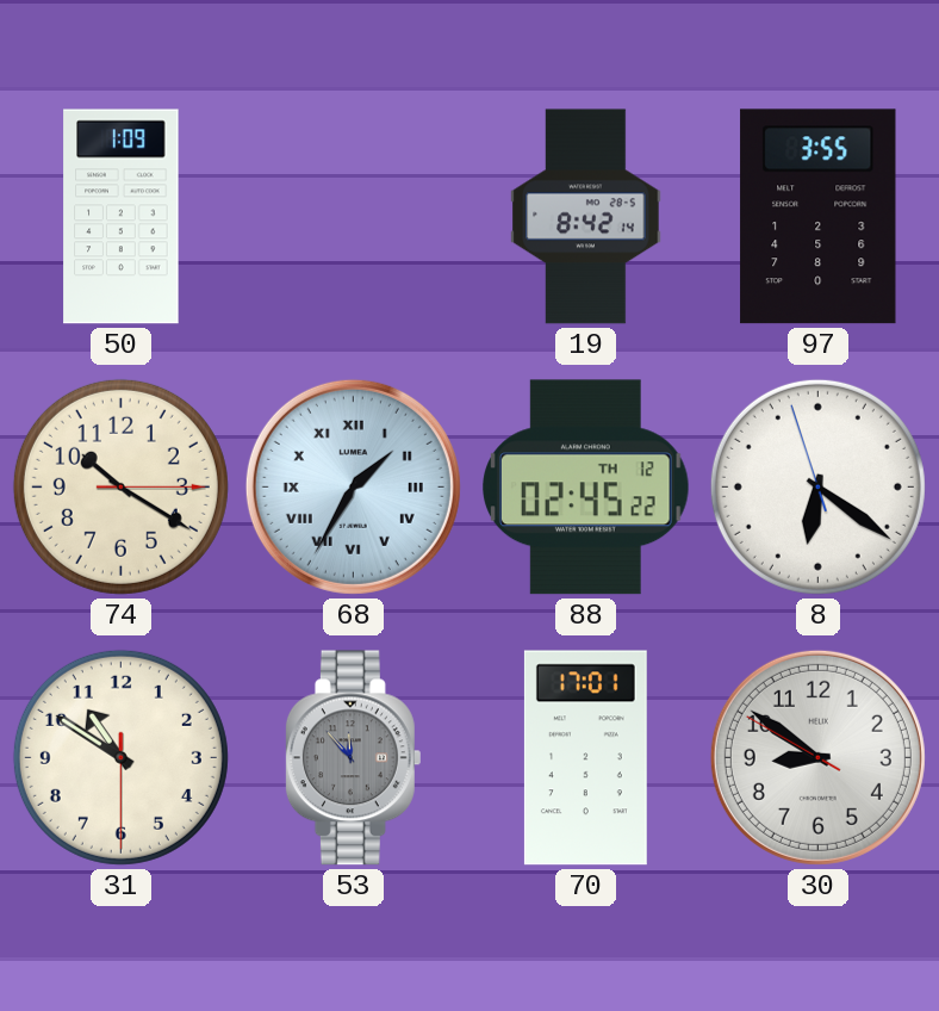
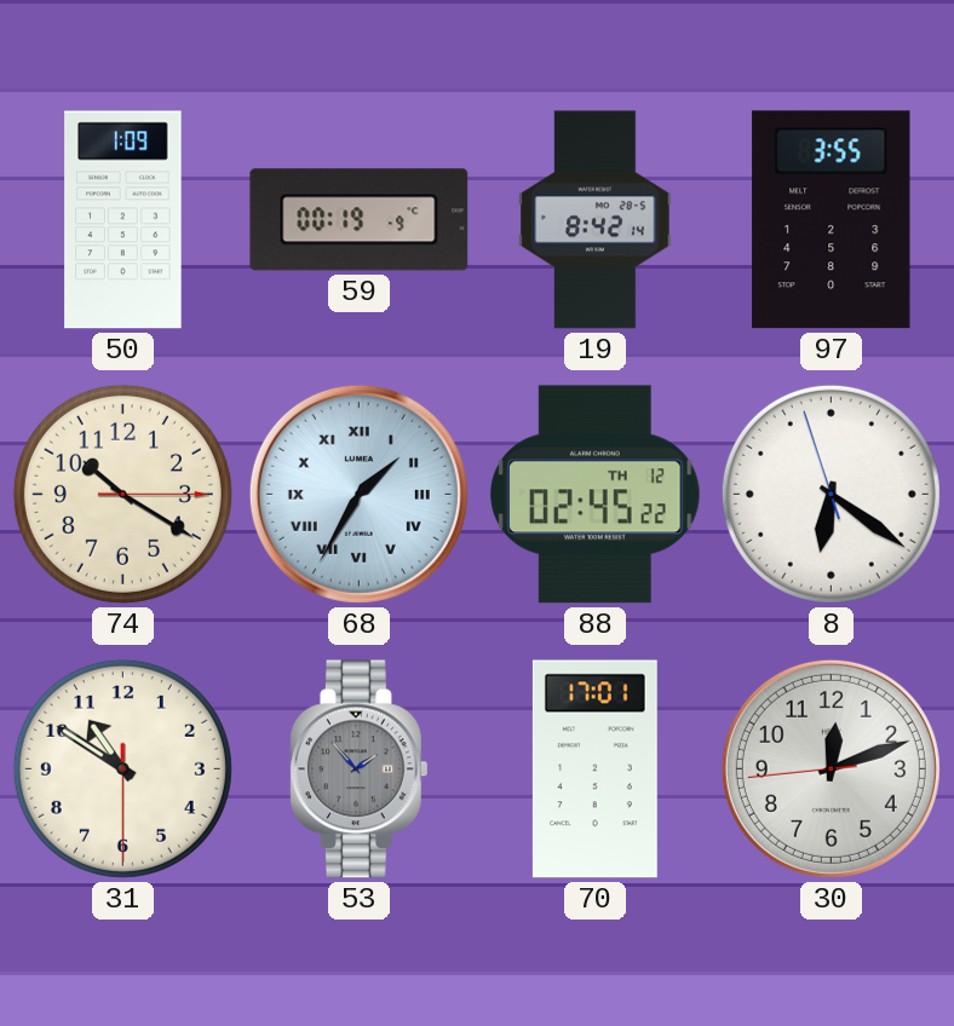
59: none -> 00:19 (360, 220)
53: 11:53 -> 1:53 (358, 770)
30: 8:50 -> 12:11 (831, 768)
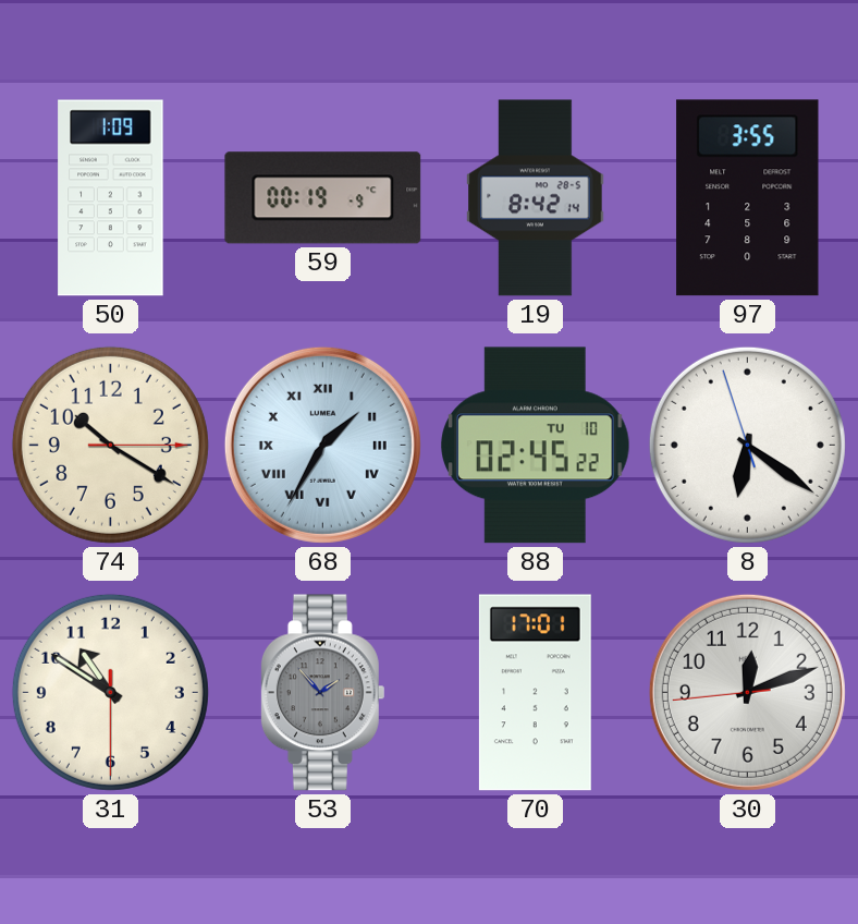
88 date: TH 12 -> TU 10 (536, 446)
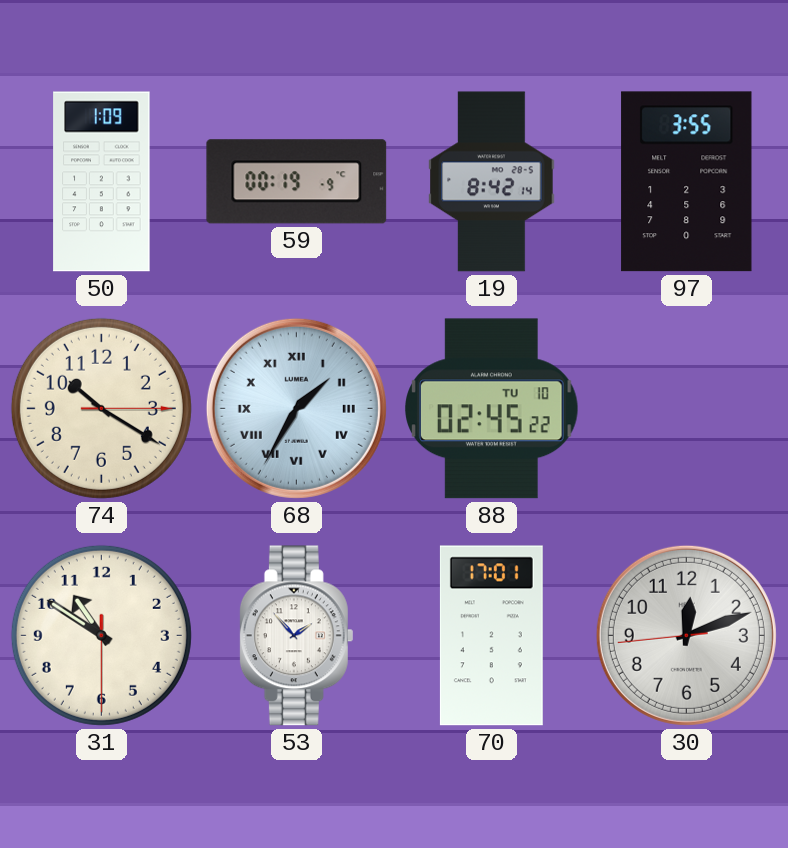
8: 6:20 -> none (747, 445)
53 dial: grey -> white (296, 636)
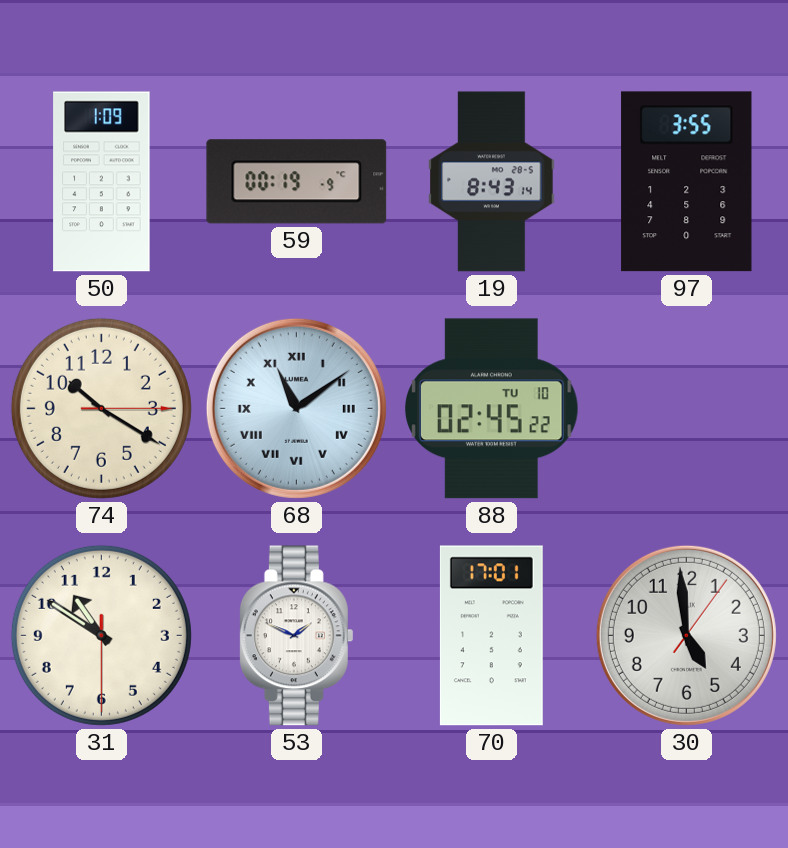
19: 8:42 -> 8:43 (492, 182)
68: 1:35 -> 11:09 (296, 408)
53: 1:53 -> 1:49 (296, 636)
30: 12:11 -> 4:59 (686, 635)
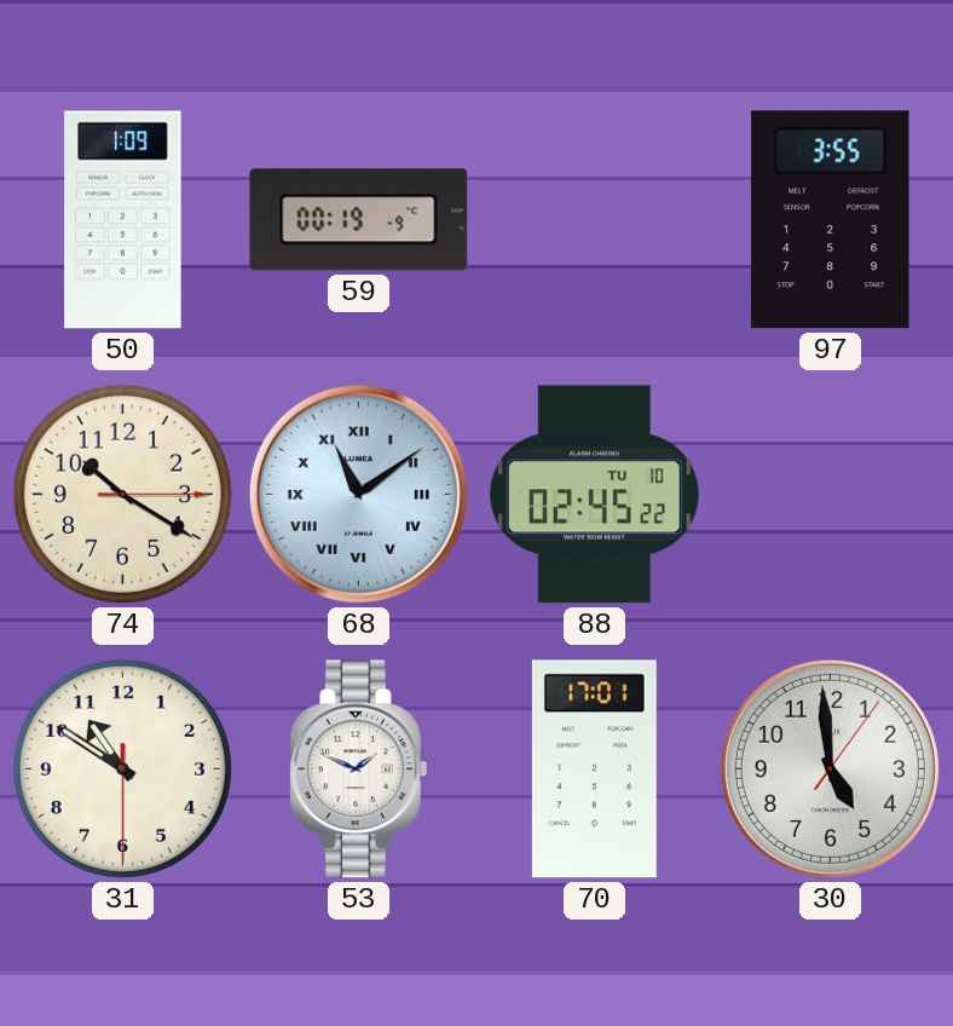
19: 8:43 -> none (492, 182)
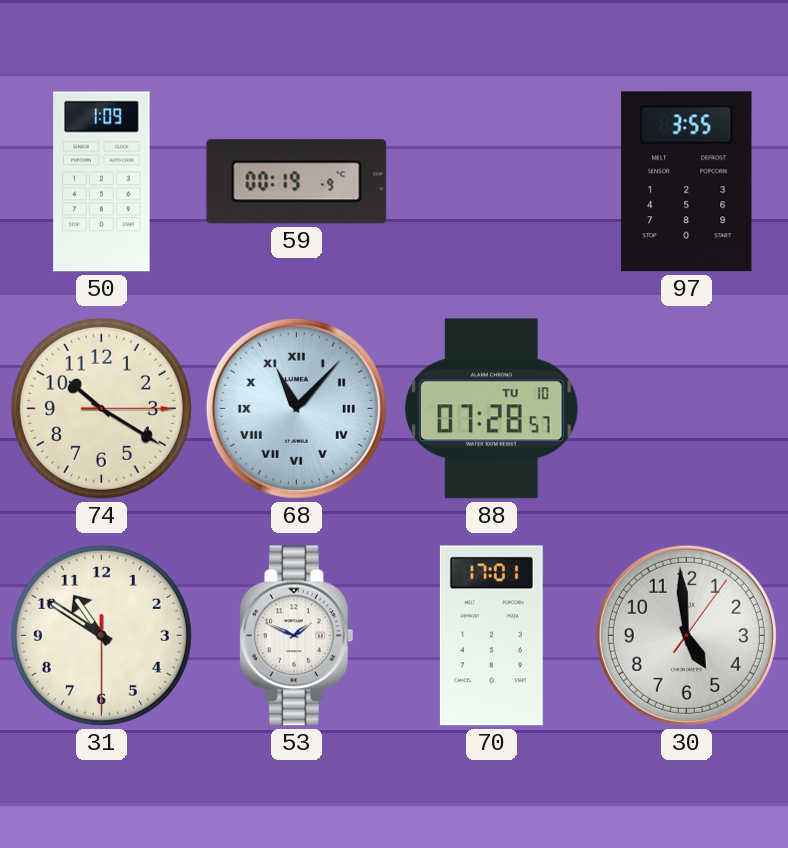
68: 11:09 -> 11:07 (296, 408)
88: 02:45 -> 07:28 (492, 409)
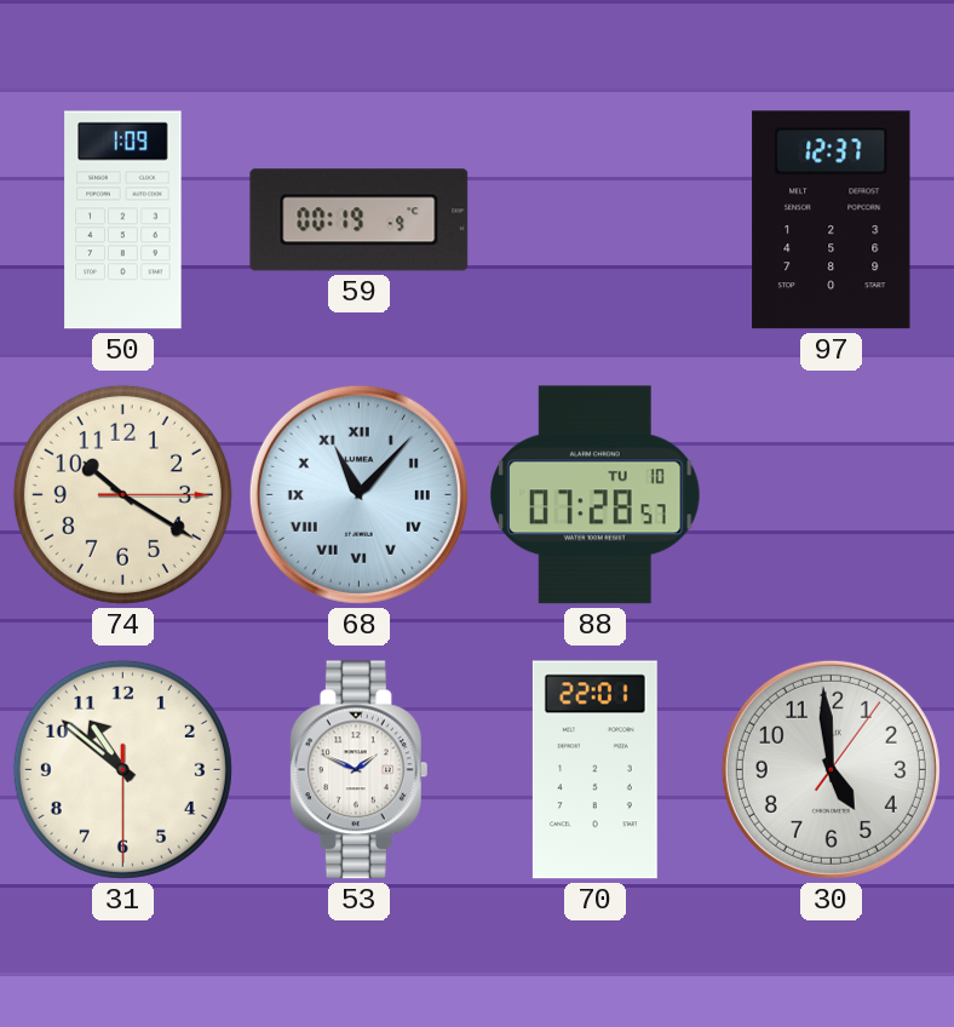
97: 3:55 -> 12:37 (832, 220)
31: 10:50 -> 10:51 (122, 769)
70: 17:01 -> 22:01 (594, 770)
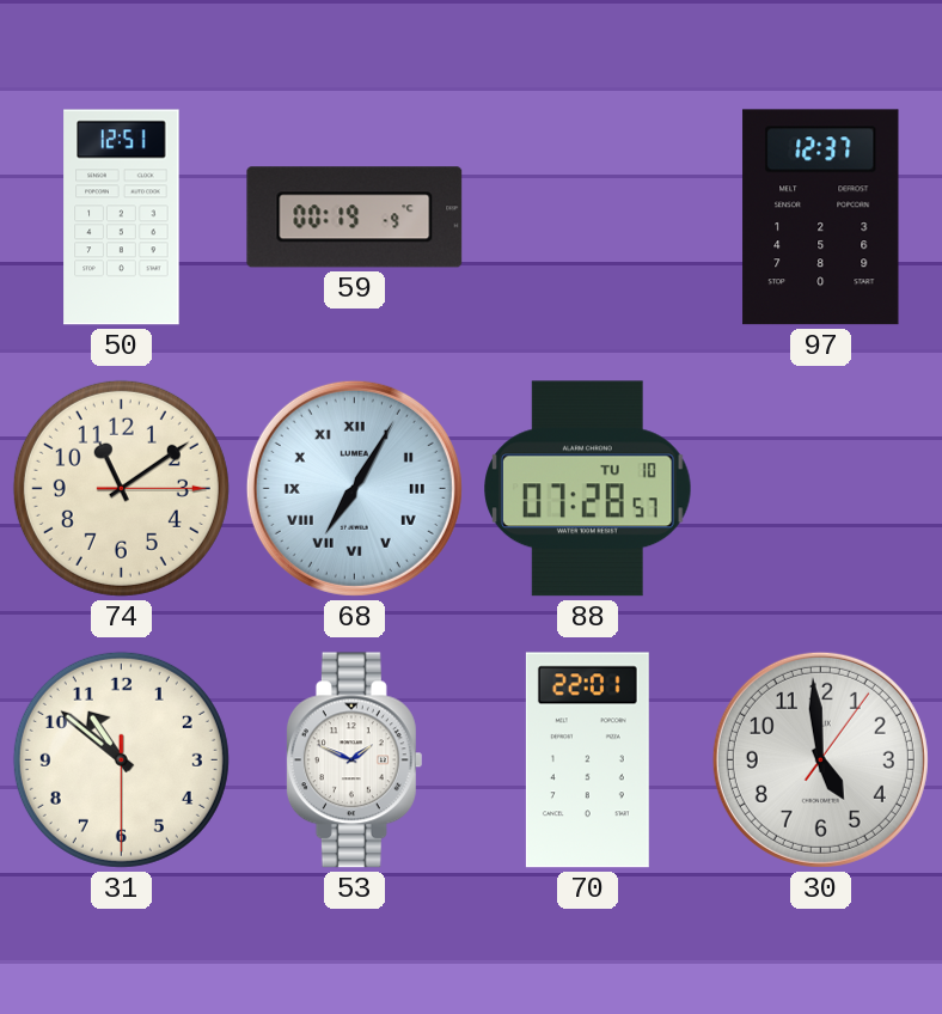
50: 1:09 -> 12:51 (122, 218)
74: 10:20 -> 11:09 (121, 488)
68: 11:07 -> 7:05 (354, 488)
